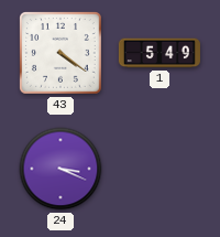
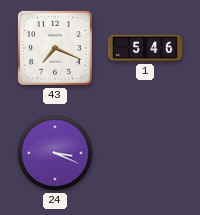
43: 4:21 -> 7:19 (56, 49)
1: 5:49 -> 5:46 (145, 48)
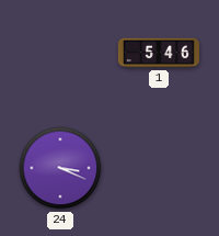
43: 7:19 -> none (56, 49)
